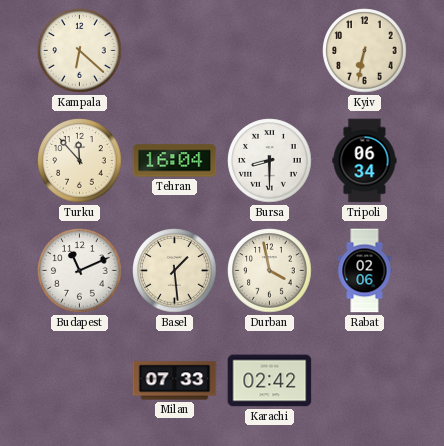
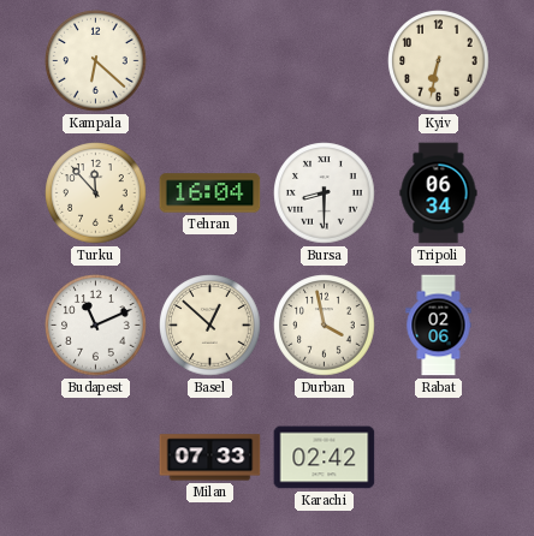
Basel: 1:29 -> 12:52 (210, 326)
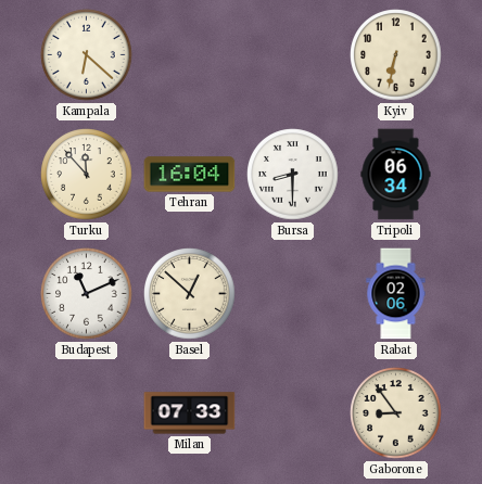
Durban: 3:58 -> none (325, 326)
Karachi: 02:42 -> none (325, 458)
Gaborone: none -> 8:54 (396, 413)
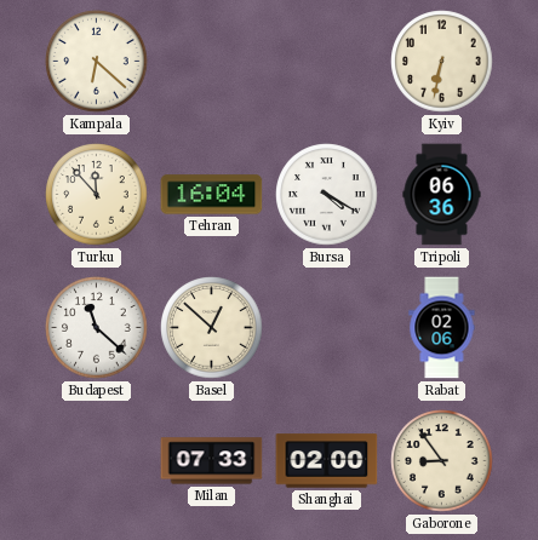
Bursa: 8:30 -> 4:20 (327, 195)
Tripoli: 06:34 -> 06:36 (442, 195)
Budapest: 11:11 -> 11:22 (97, 328)
Shanghai: none -> 02:00 (327, 461)
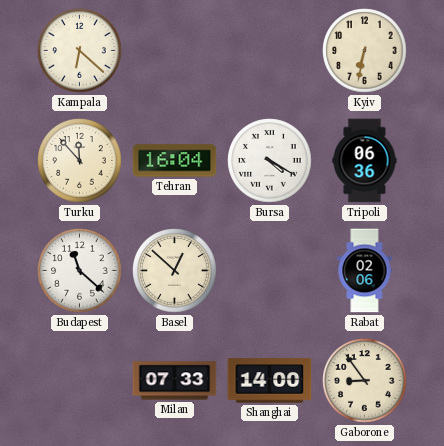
Shanghai: 02:00 -> 14:00 (270, 381)
